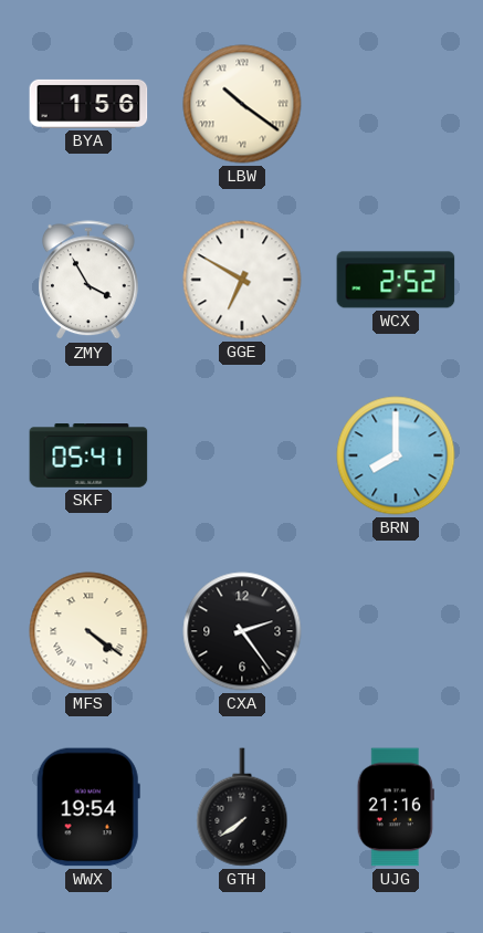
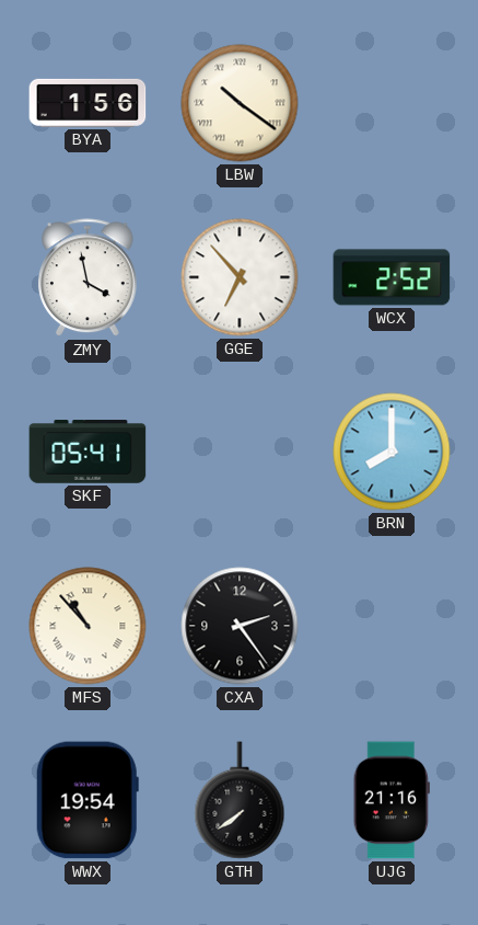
ZMY: 3:55 -> 3:58 (88, 278)
GGE: 6:50 -> 6:53 (240, 277)
MFS: 4:21 -> 10:53 (88, 626)
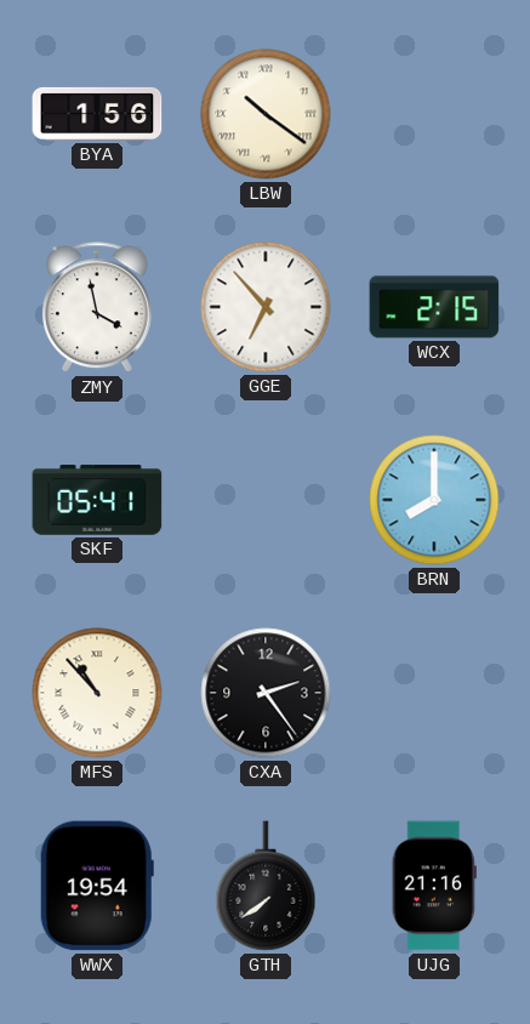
WCX: 2:52 -> 2:15 (434, 307)
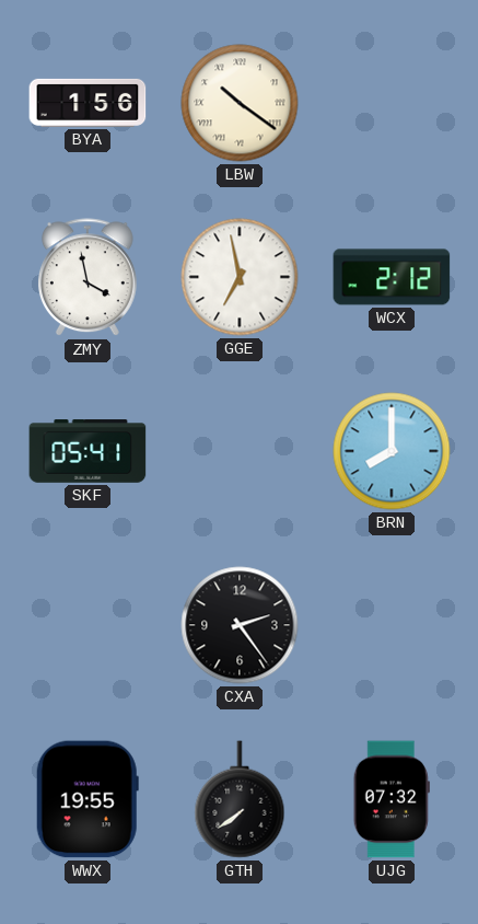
GGE: 6:53 -> 6:58 (240, 277)
WCX: 2:15 -> 2:12 (392, 277)
MFS: 10:53 -> none (97, 693)
WWX: 19:54 -> 19:55 (88, 799)
UJG: 21:16 -> 07:32 (392, 799)
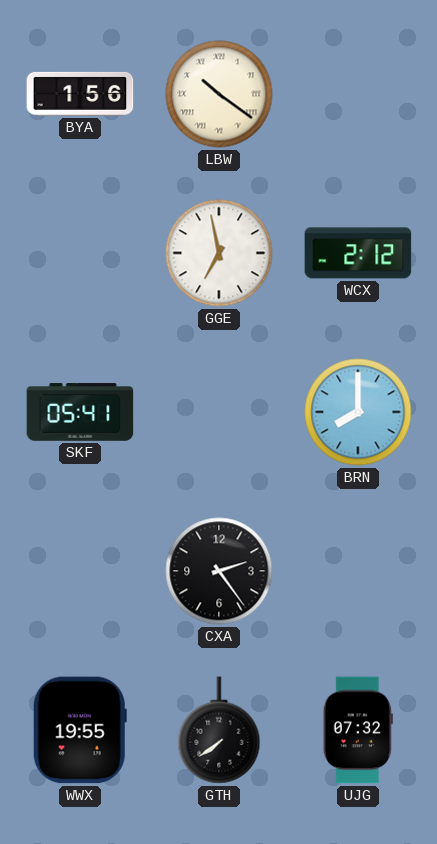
ZMY: 3:58 -> none (88, 278)
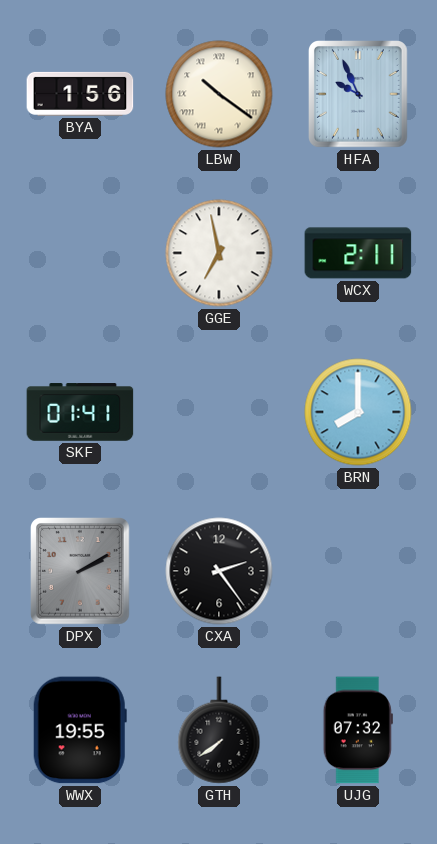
HFA: none -> 9:56 (359, 95)
WCX: 2:12 -> 2:11 (358, 253)
SKF: 05:41 -> 01:41 (80, 412)
DPX: none -> 2:10 (81, 572)
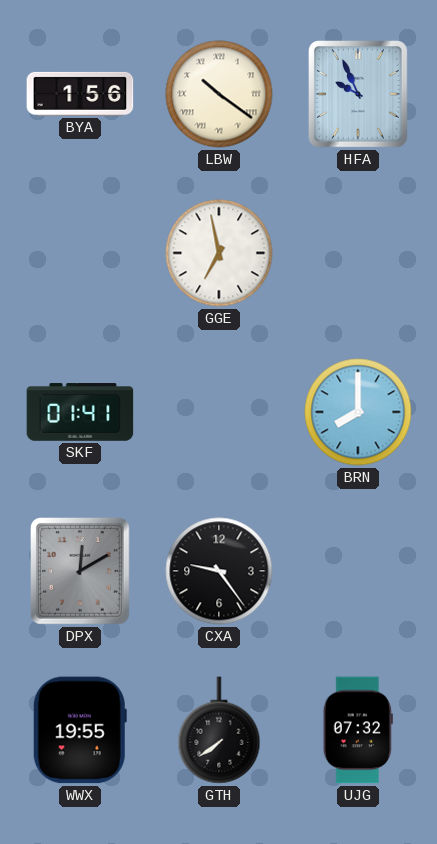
WCX: 2:11 -> none (358, 253)
DPX: 2:10 -> 12:10 (81, 572)
CXA: 2:24 -> 9:24 (219, 571)
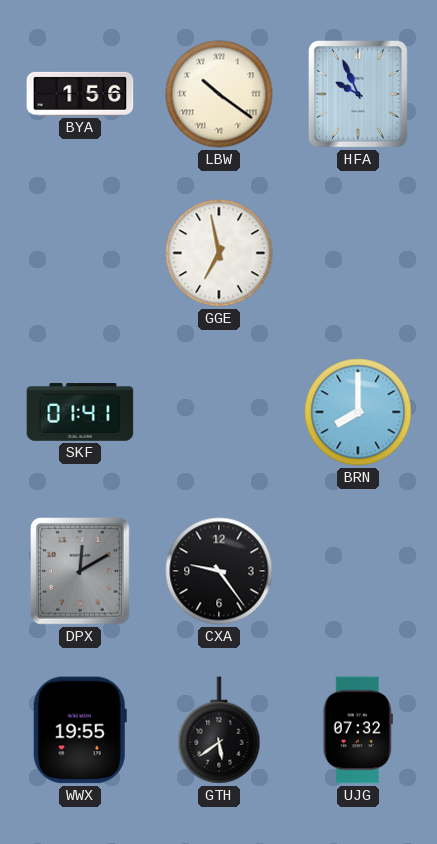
GTH: 7:39 -> 5:39 (219, 730)
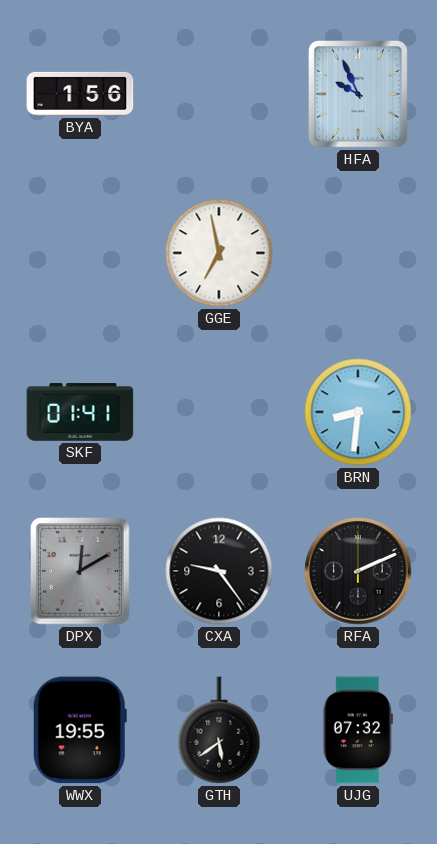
LBW: 10:21 -> none (219, 94)
BRN: 8:00 -> 8:31 (358, 412)
RFA: none -> 2:11 (358, 571)
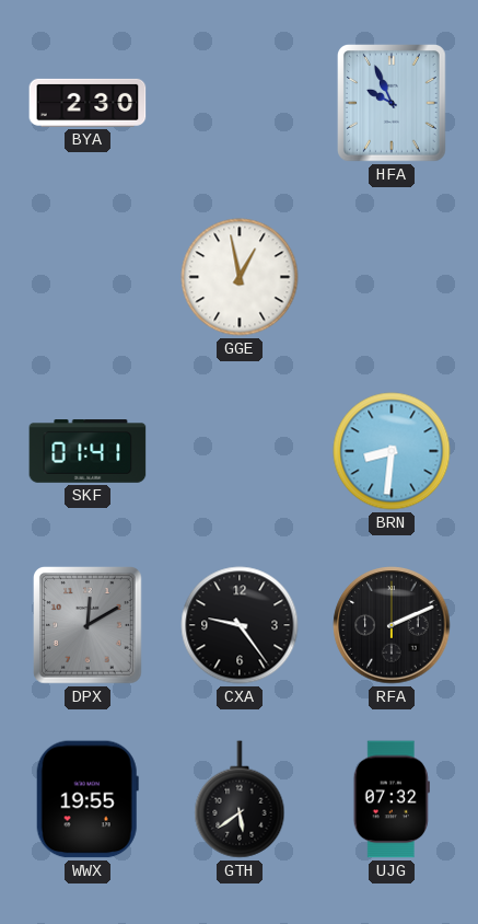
BYA: 1:56 -> 2:30 (88, 103)
GGE: 6:58 -> 12:58 (240, 277)
